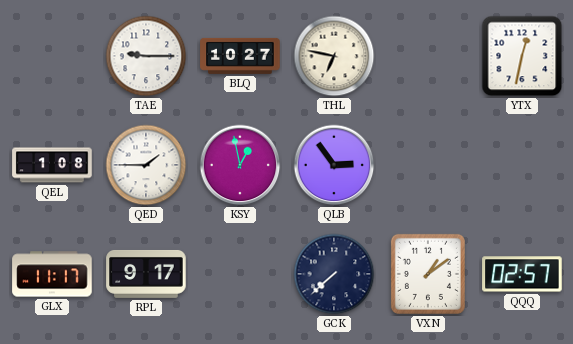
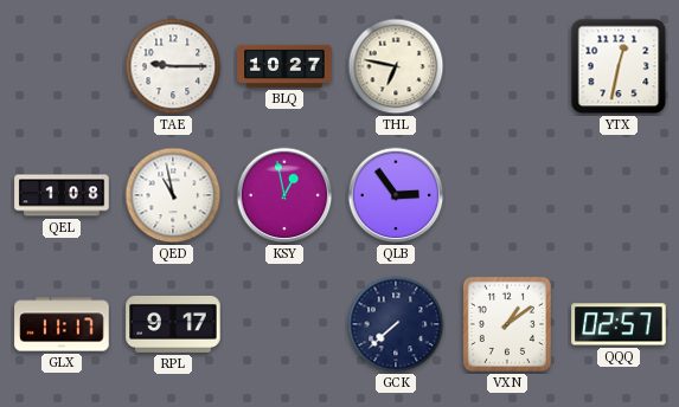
QED: 1:45 -> 10:58 (173, 195)
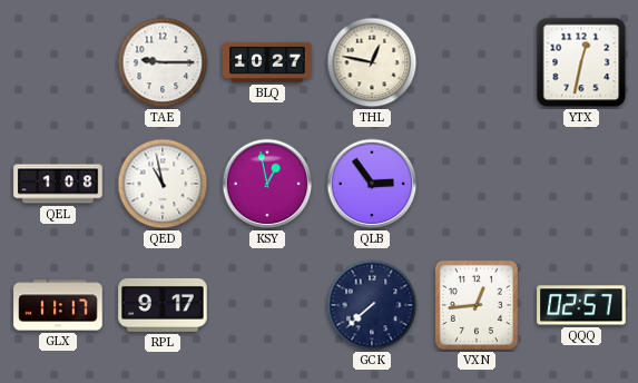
THL: 6:47 -> 12:47 (372, 62)
VXN: 1:09 -> 12:44 (477, 305)
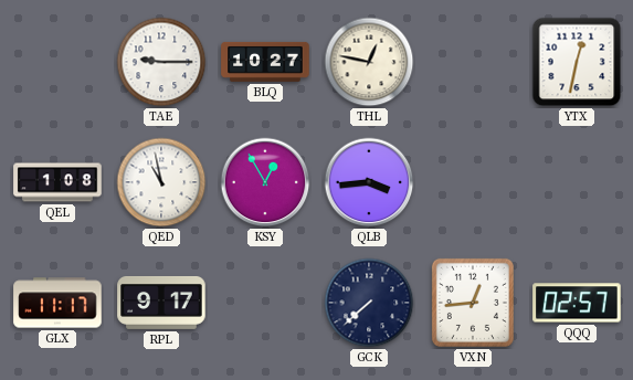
KSY: 12:58 -> 12:55 (265, 182)
QLB: 2:54 -> 3:44 (369, 182)
